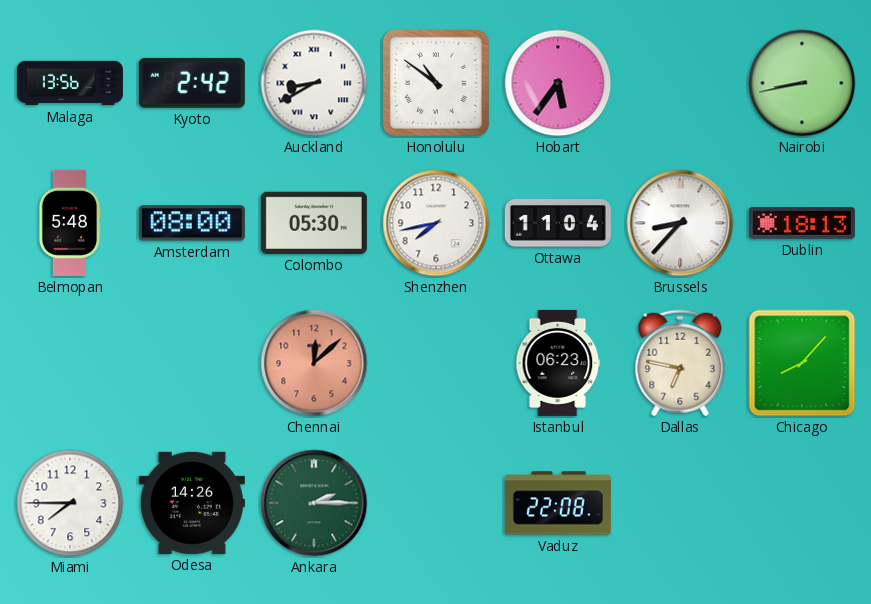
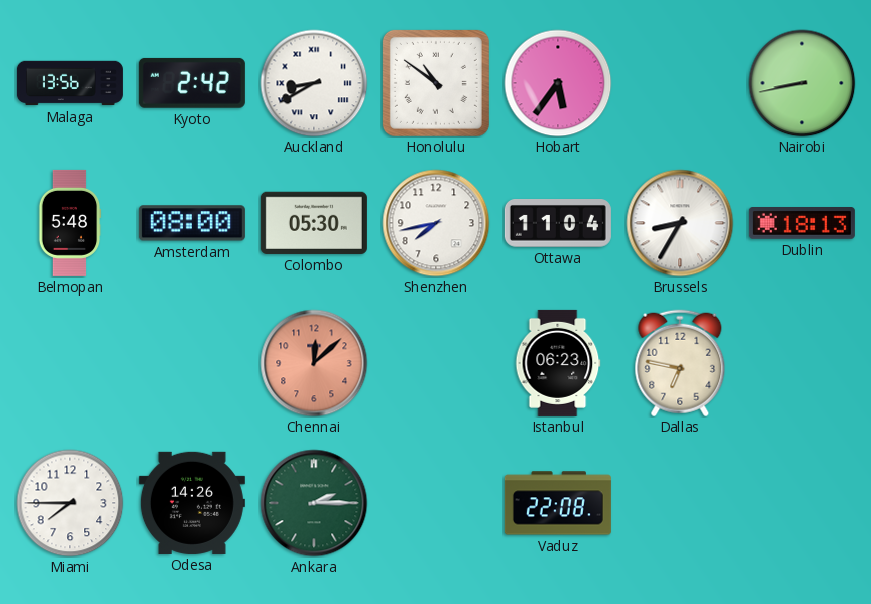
Brussels: 8:37 -> 8:35 (680, 223)
Chicago: 8:07 -> none (802, 363)
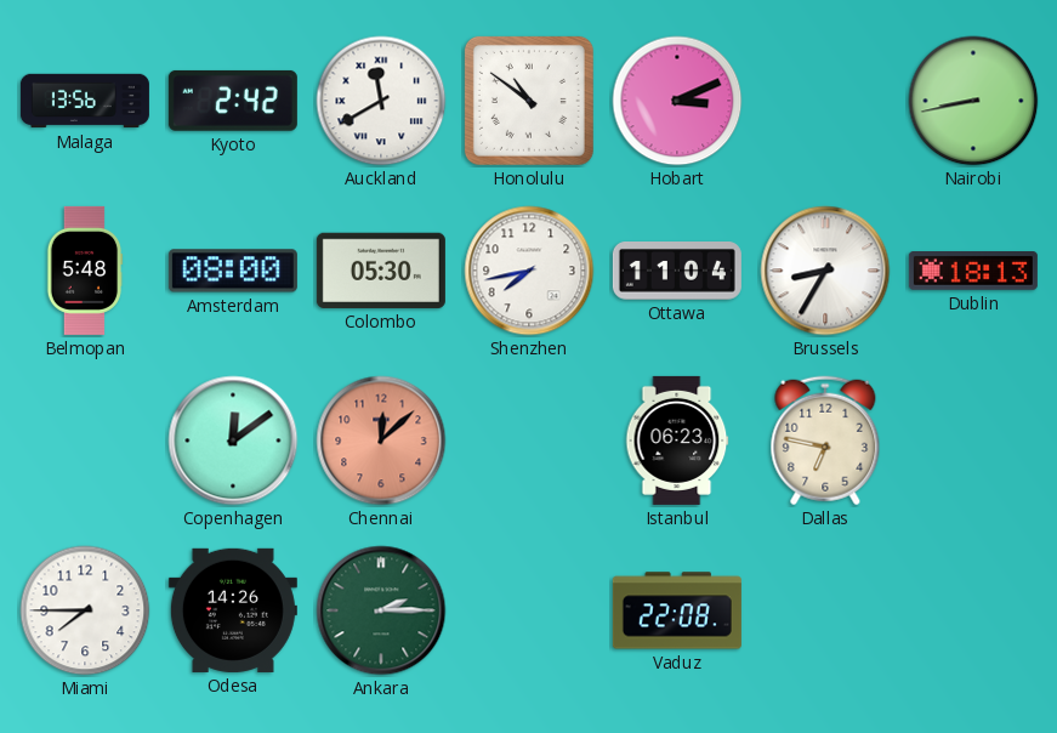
Auckland: 8:40 -> 11:40 (381, 101)
Hobart: 5:36 -> 3:11 (677, 101)
Copenhagen: none -> 12:09 (233, 441)
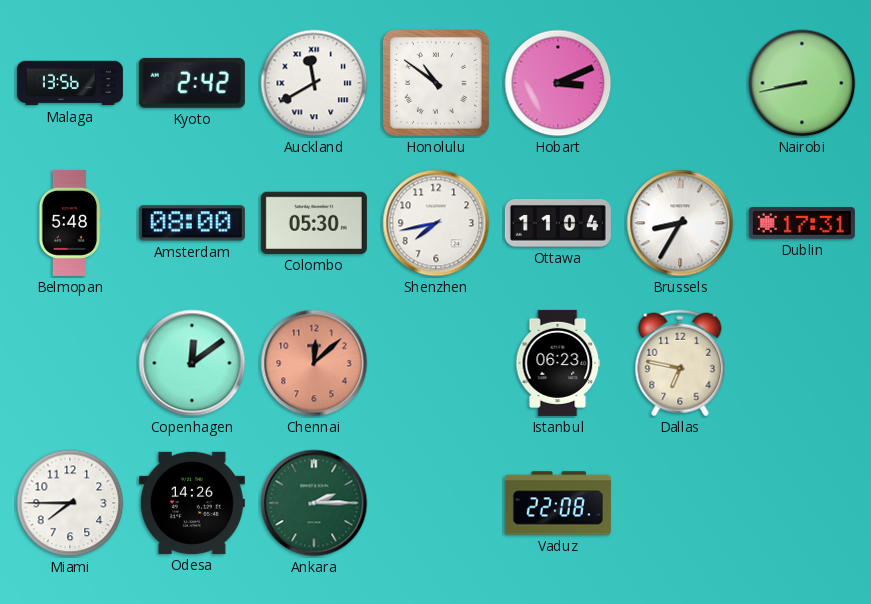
Dublin: 18:13 -> 17:31 (802, 224)
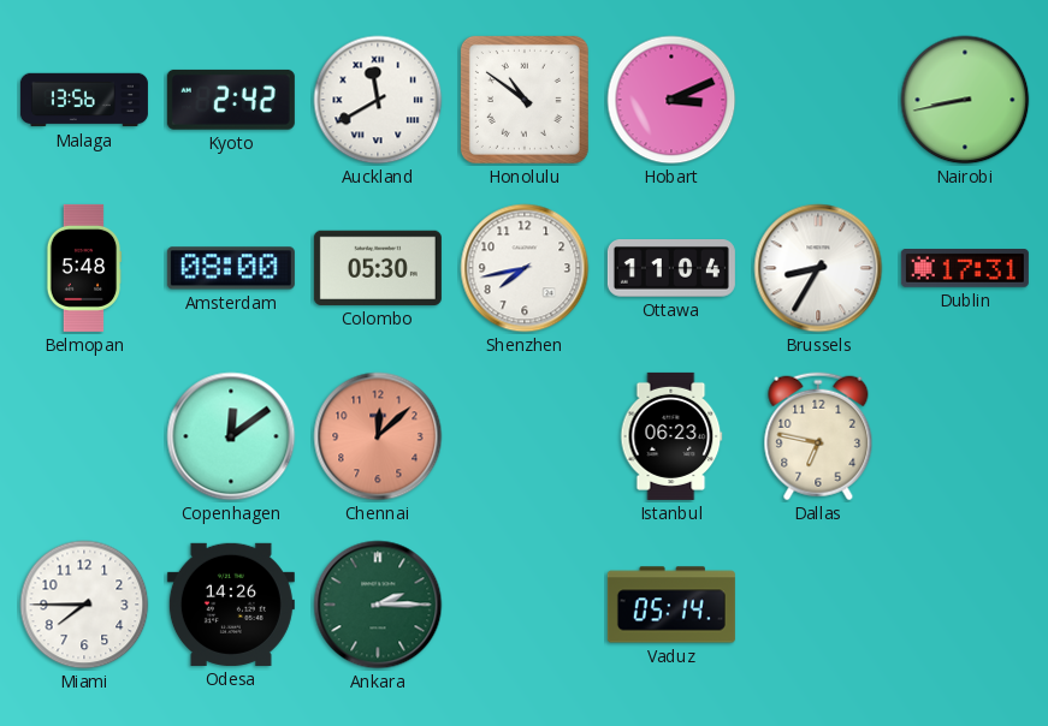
Vaduz: 22:08 -> 05:14 (671, 605)
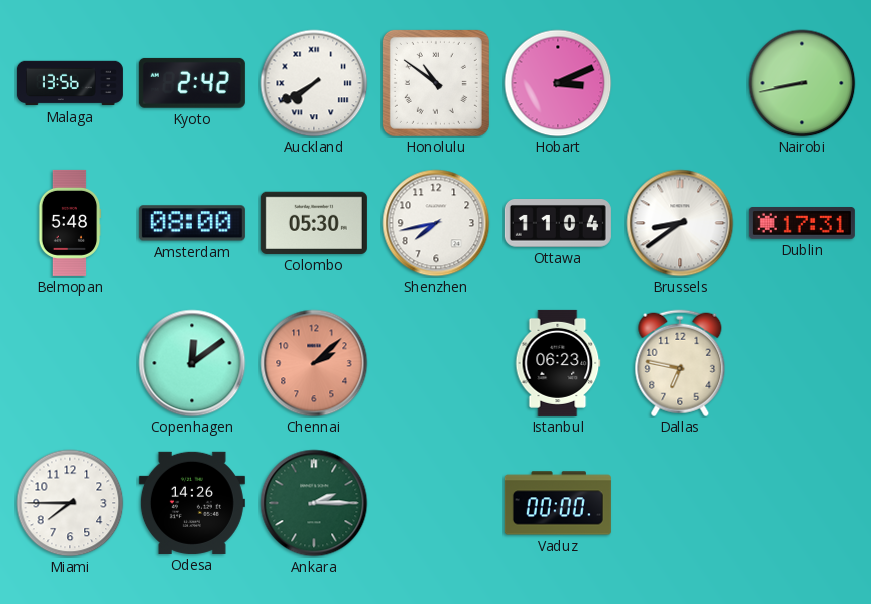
Auckland: 11:40 -> 7:40 (314, 83)
Brussels: 8:35 -> 8:39 (680, 223)
Chennai: 12:08 -> 2:08 (314, 363)
Vaduz: 05:14 -> 00:00 (558, 503)
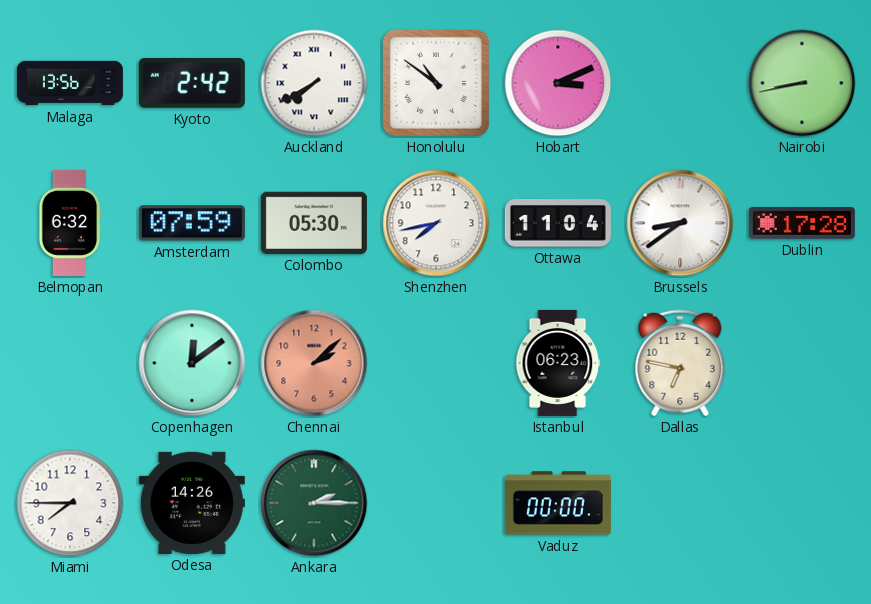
Belmopan: 5:48 -> 6:32 (70, 223)
Amsterdam: 08:00 -> 07:59 (192, 223)
Dublin: 17:31 -> 17:28 (802, 224)
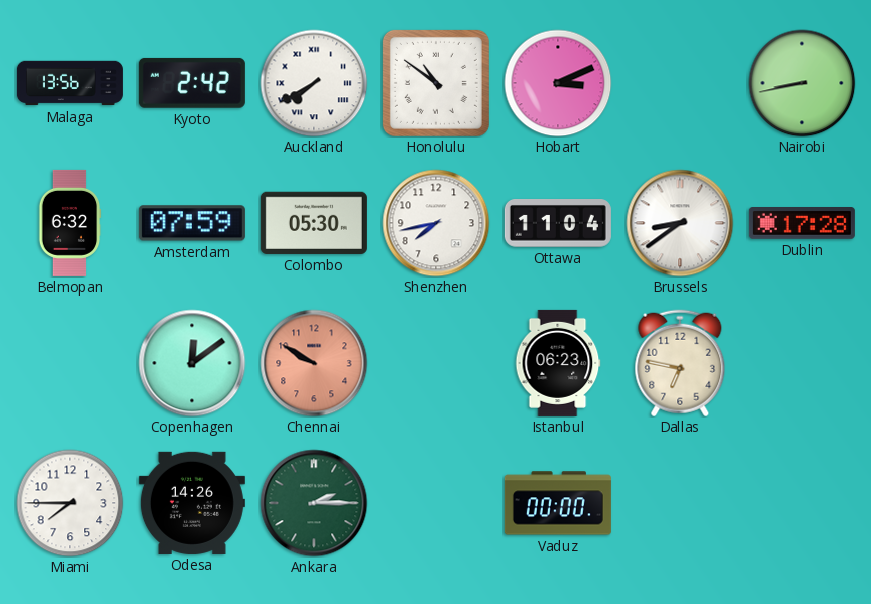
Chennai: 2:08 -> 9:50 (314, 363)
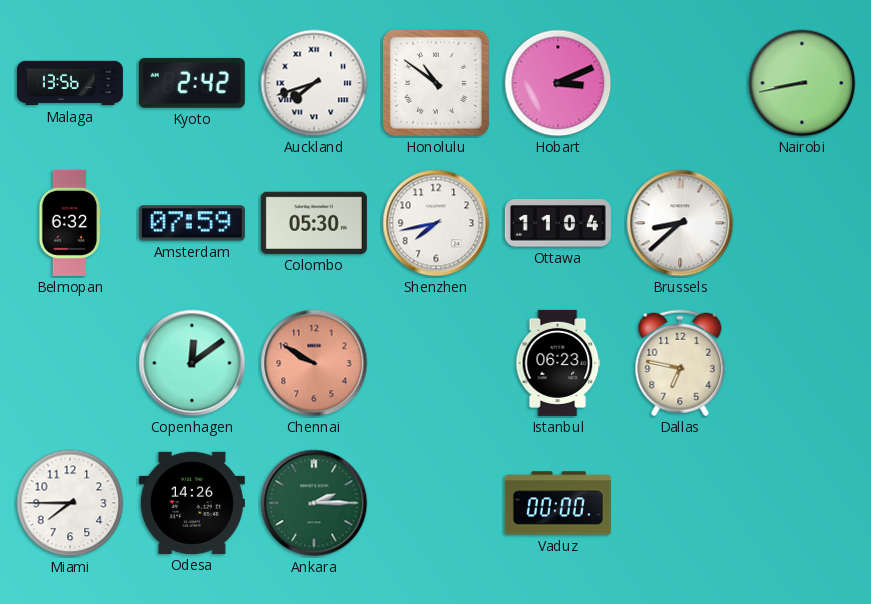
Auckland: 7:40 -> 7:42 (314, 83)
Brussels: 8:39 -> 8:38 (680, 223)
Dublin: 17:28 -> none (802, 224)
